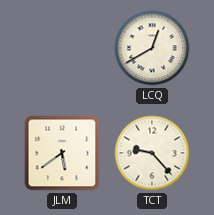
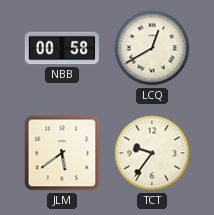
NBB: none -> 00:58 (62, 48)
TCT: 9:23 -> 9:36 (152, 153)
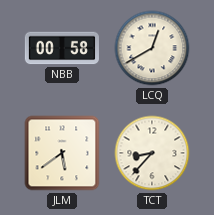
TCT: 9:36 -> 8:37 (152, 153)
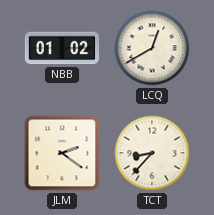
NBB: 00:58 -> 01:02 (62, 48)
JLM: 5:39 -> 2:21 (62, 153)
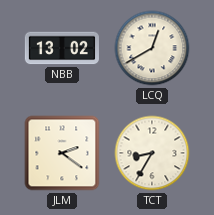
NBB: 01:02 -> 13:02 (62, 48)
TCT: 8:37 -> 8:35 (152, 153)
